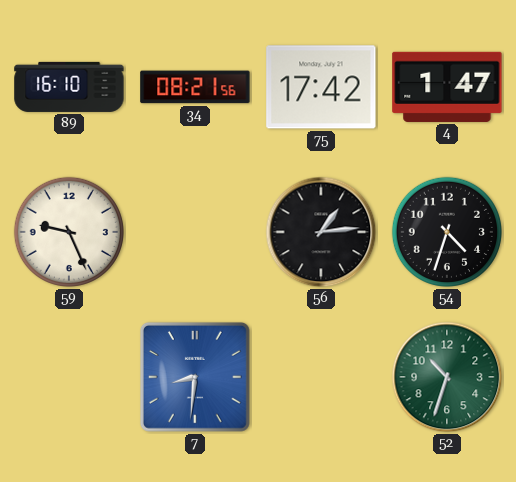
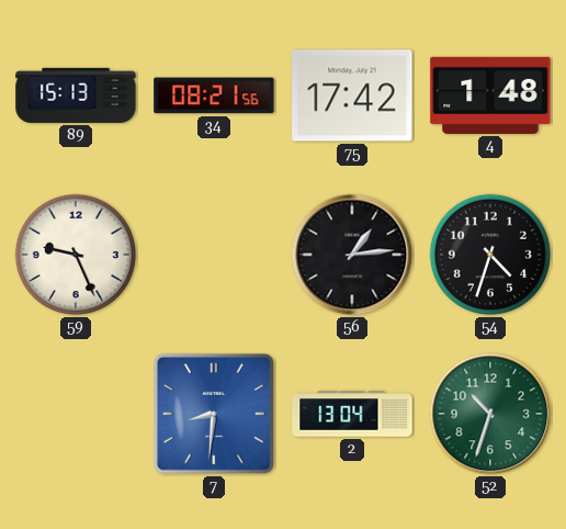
89: 16:10 -> 15:13 (76, 95)
4: 1:47 -> 1:48 (490, 95)
2: none -> 13:04 (352, 414)
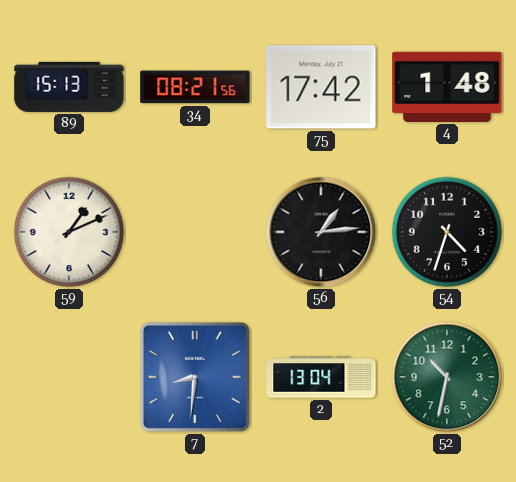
59: 9:26 -> 1:11 (69, 232)
52: 10:33 -> 10:32 (447, 377)
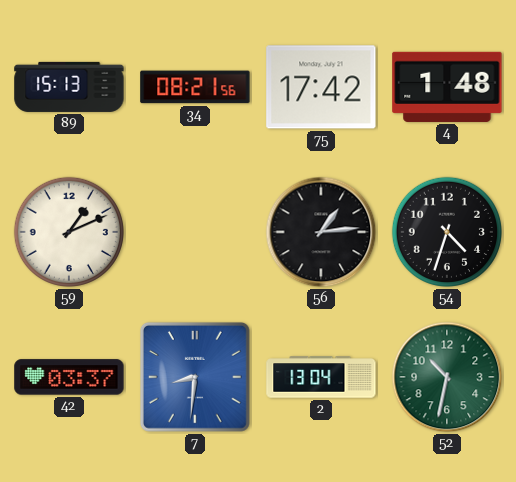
42: none -> 03:37 (69, 377)
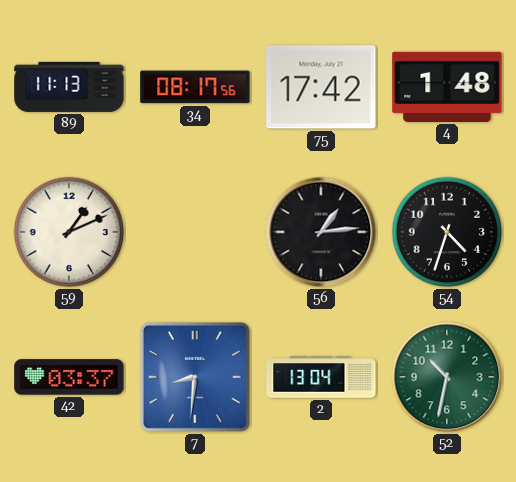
89: 15:13 -> 11:13 (69, 87)
34: 08:21 -> 08:17 (195, 87)
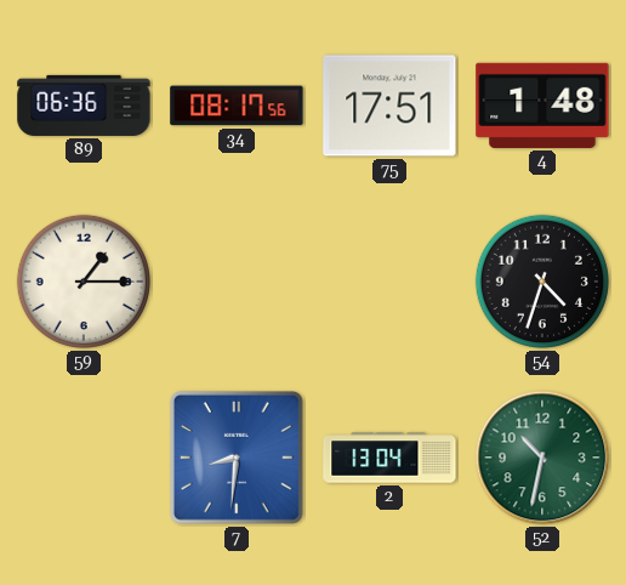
89: 11:13 -> 06:36 (84, 106)
75: 17:42 -> 17:51 (389, 106)
59: 1:11 -> 1:15 (84, 282)
56: 1:14 -> none (321, 232)
42: 03:37 -> none (69, 377)
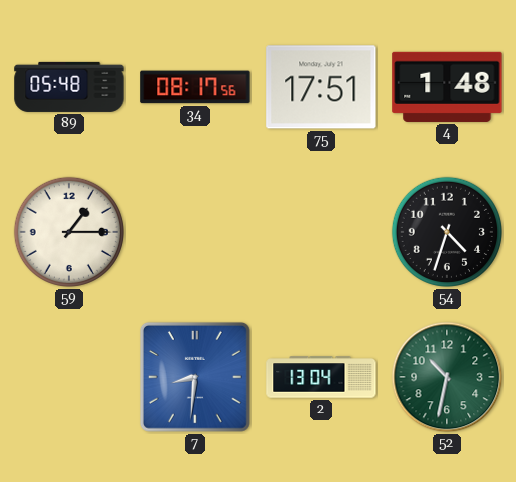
89: 06:36 -> 05:48 (69, 87)
